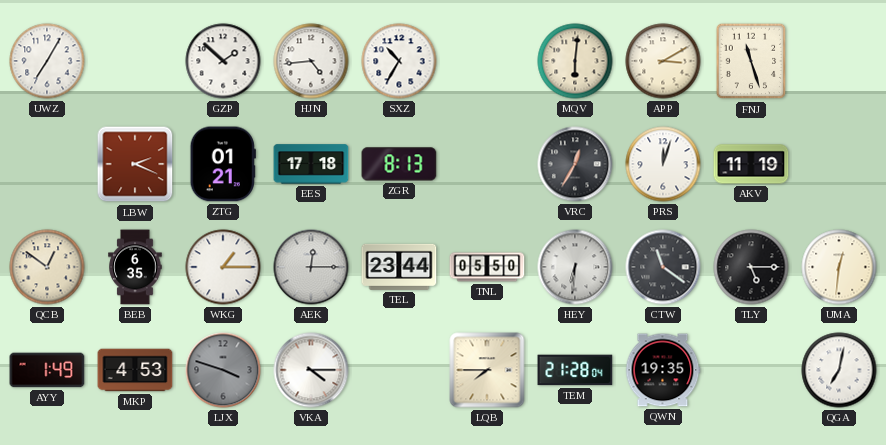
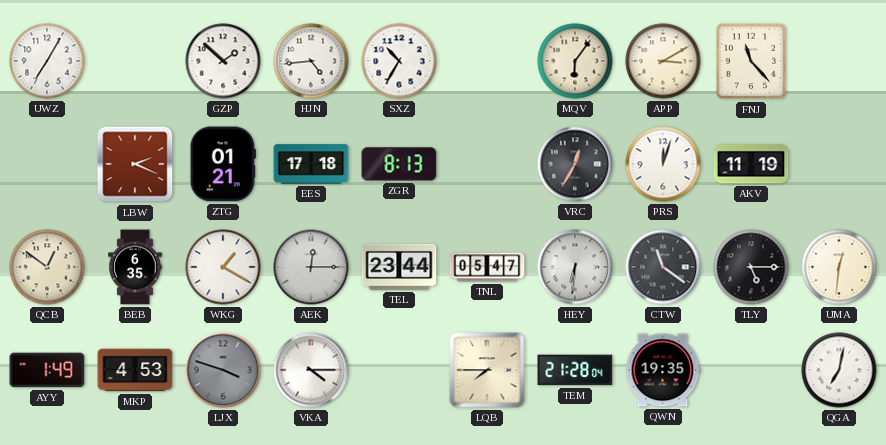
MQV: 6:01 -> 6:06 (575, 61)
FNJ: 11:27 -> 11:23 (751, 61)
WKG: 1:15 -> 1:20 (223, 267)
TNL: 05:50 -> 05:47 (487, 267)
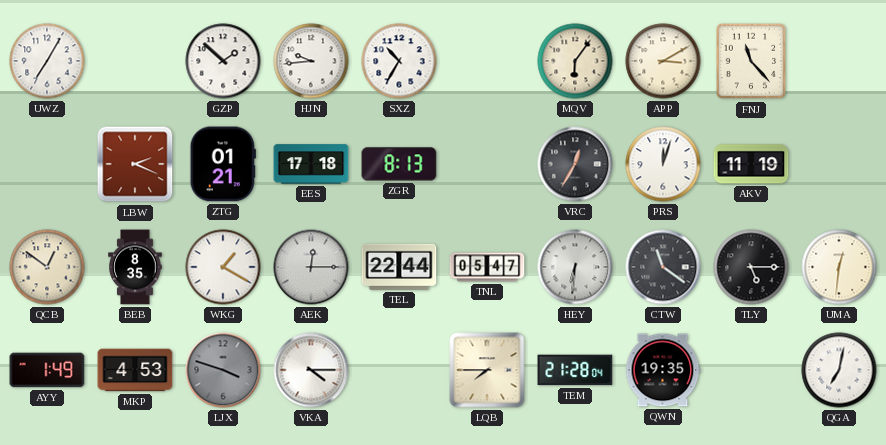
HJN: 4:44 -> 9:44 (311, 61)
BEB: 6:35 -> 8:35 (135, 267)
TEL: 23:44 -> 22:44 (399, 267)
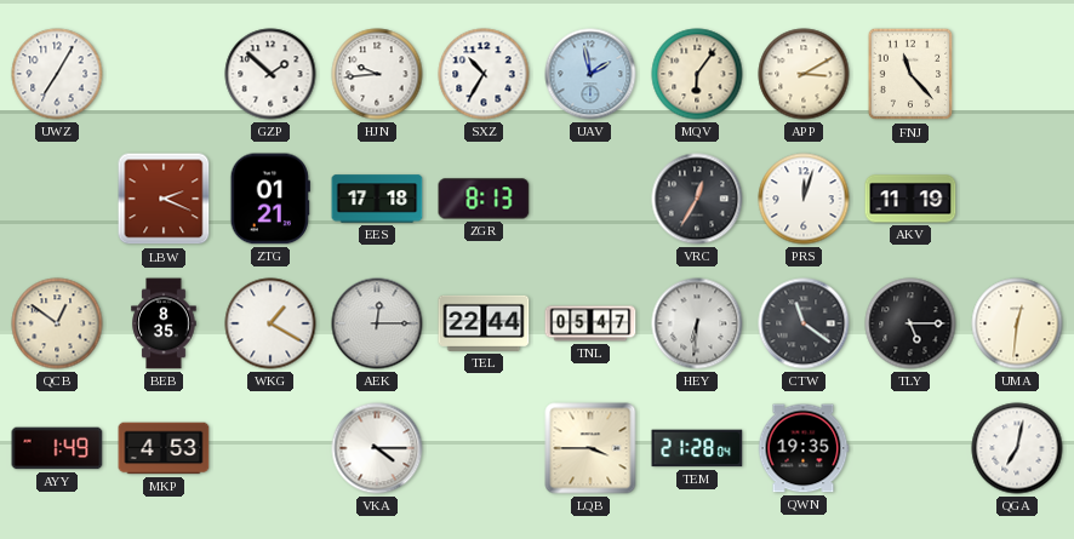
UAV: none -> 1:58 (590, 74)
LJX: 3:48 -> none (223, 370)
LQB: 7:45 -> 3:45 (590, 448)
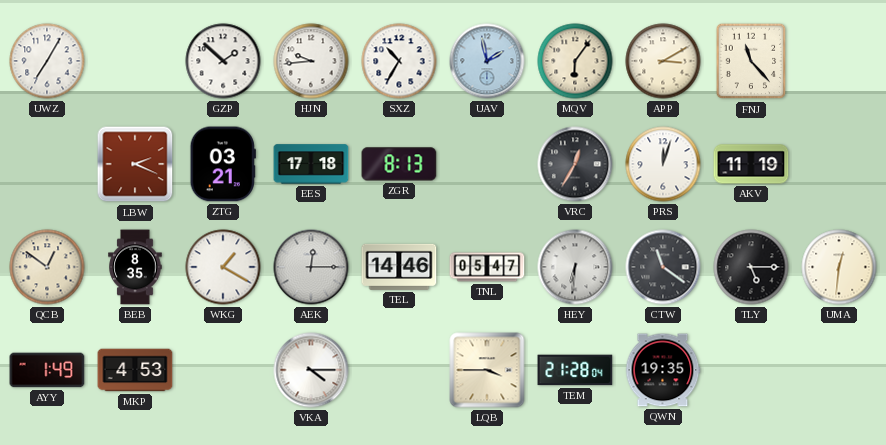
ZTG: 01:21 -> 03:21 (223, 164)
TEL: 22:44 -> 14:46 (399, 267)
QGA: 7:02 -> none (1017, 448)
